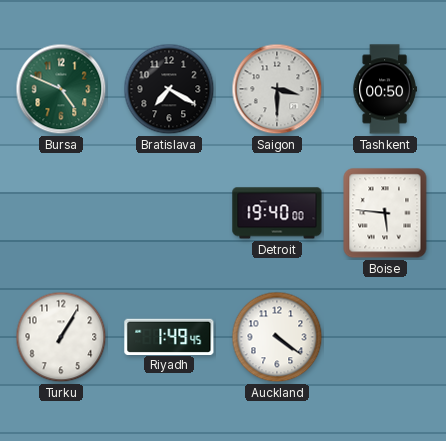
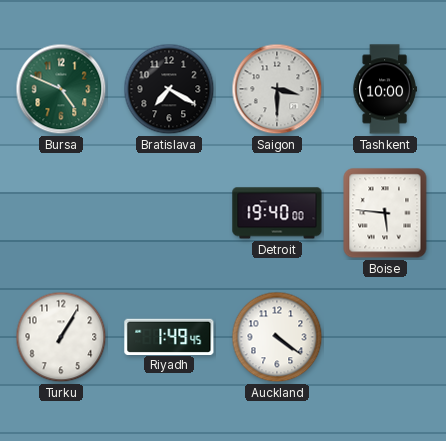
Tashkent: 00:50 -> 10:00 (385, 89)
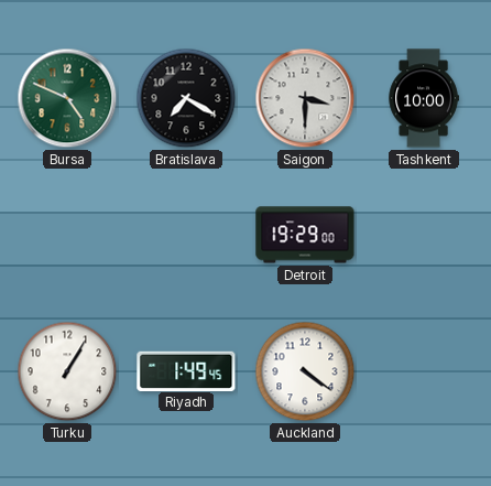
Detroit: 19:40 -> 19:29 (305, 235)
Boise: 5:46 -> none (385, 213)
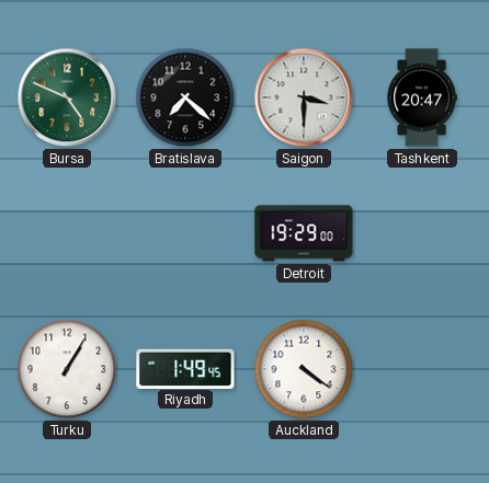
Bratislava: 7:20 -> 7:22 (185, 97)
Tashkent: 10:00 -> 20:47 (422, 97)
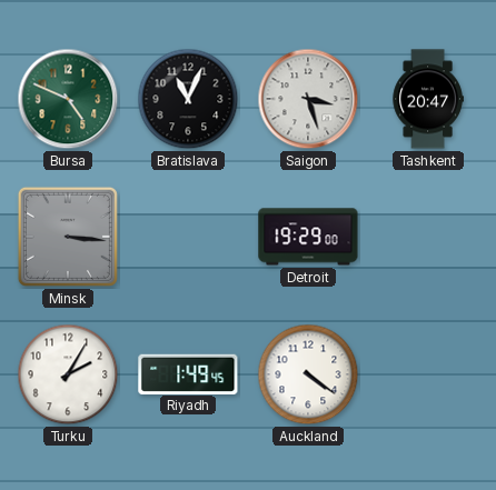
Bratislava: 7:22 -> 11:04 (188, 99)
Saigon: 3:30 -> 3:27 (308, 99)
Minsk: none -> 3:16 (68, 237)
Turku: 1:05 -> 2:05 (68, 374)
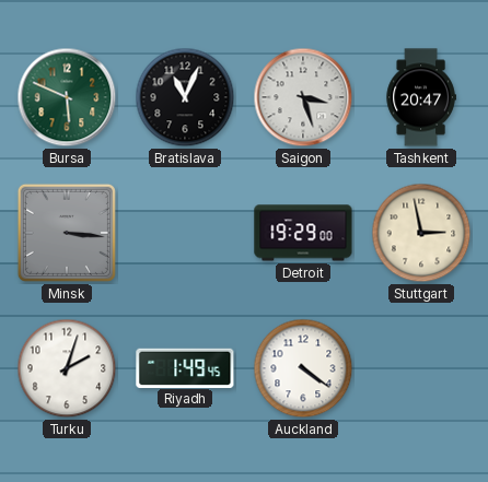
Bursa: 4:49 -> 5:49 (67, 97)
Stuttgart: none -> 2:58 (421, 233)
Turku: 2:05 -> 2:03 (67, 368)
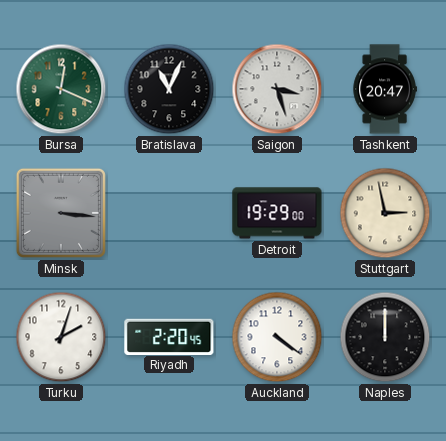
Bursa: 5:49 -> 12:19 (61, 89)
Riyadh: 1:49 -> 2:20 (169, 336)
Naples: none -> 12:00 (385, 337)
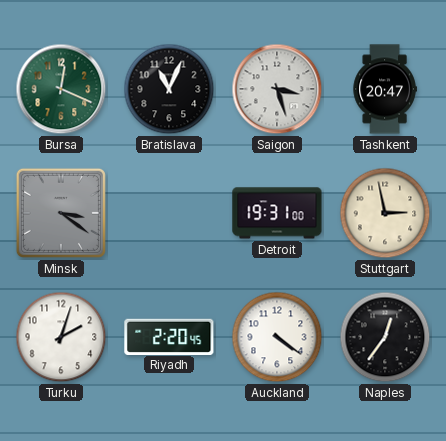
Minsk: 3:16 -> 3:21 (61, 213)
Detroit: 19:29 -> 19:31 (277, 213)
Naples: 12:00 -> 12:36 (385, 337)
